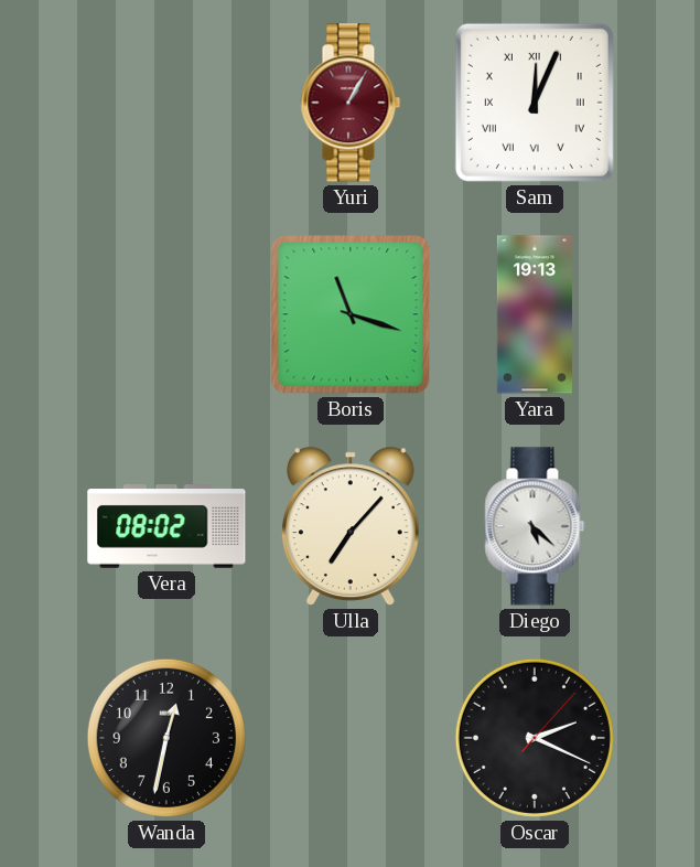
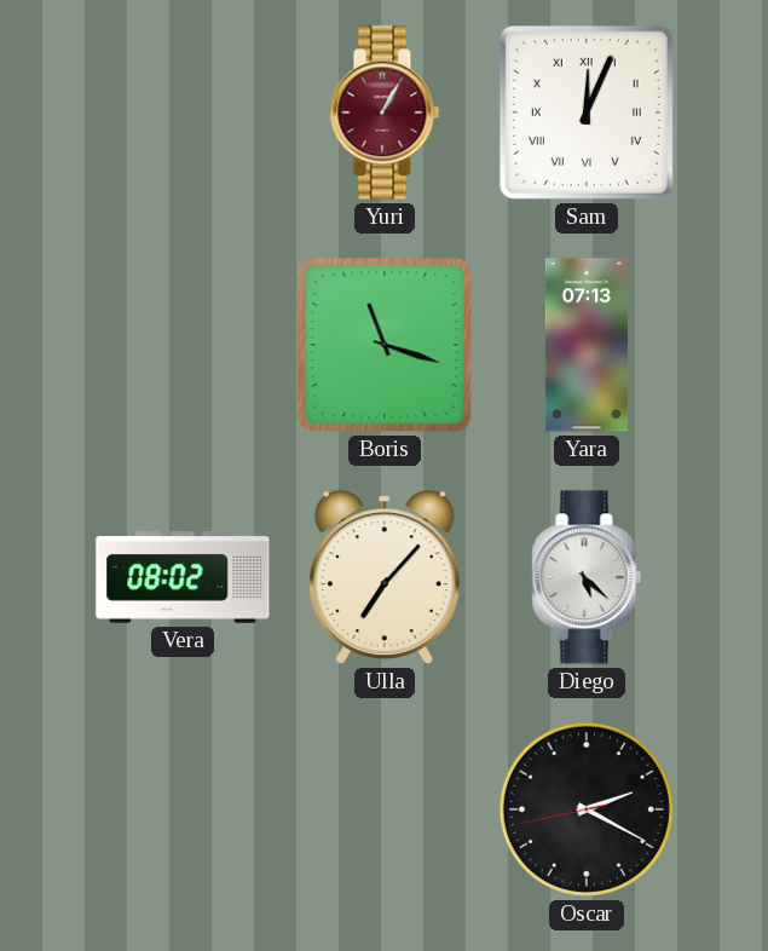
Yara: 19:13 -> 07:13 (587, 345)
Wanda: 12:32 -> none (166, 738)
Oscar: 2:19:07 -> 2:19:43 (587, 809)
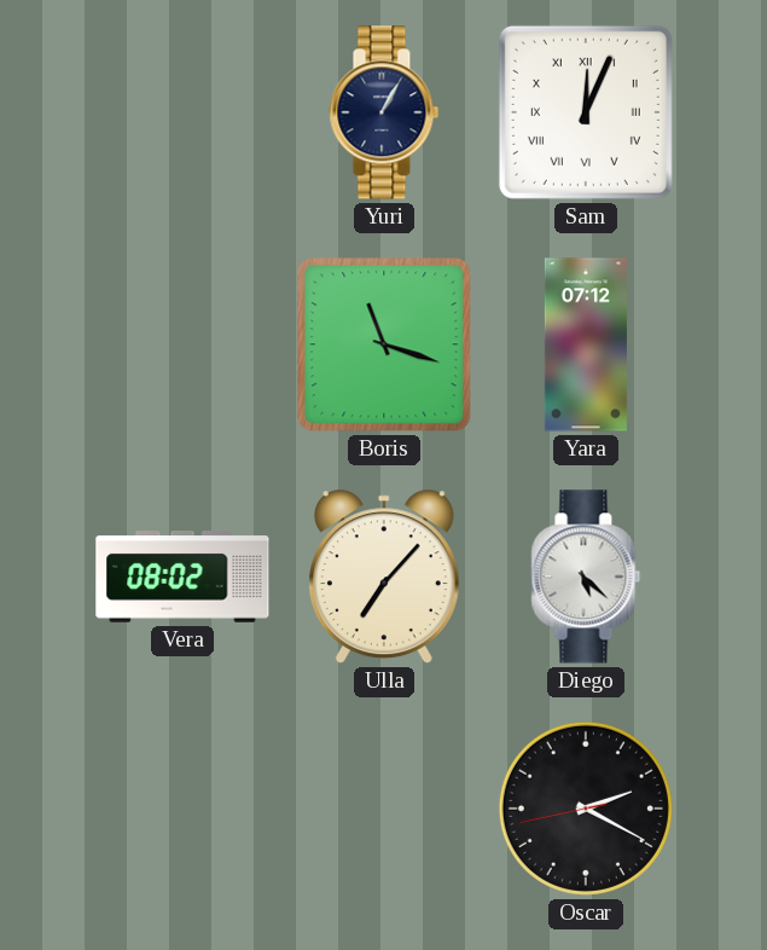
Yuri dial: burgundy -> navy (384, 112)
Yara: 07:13 -> 07:12 (586, 344)
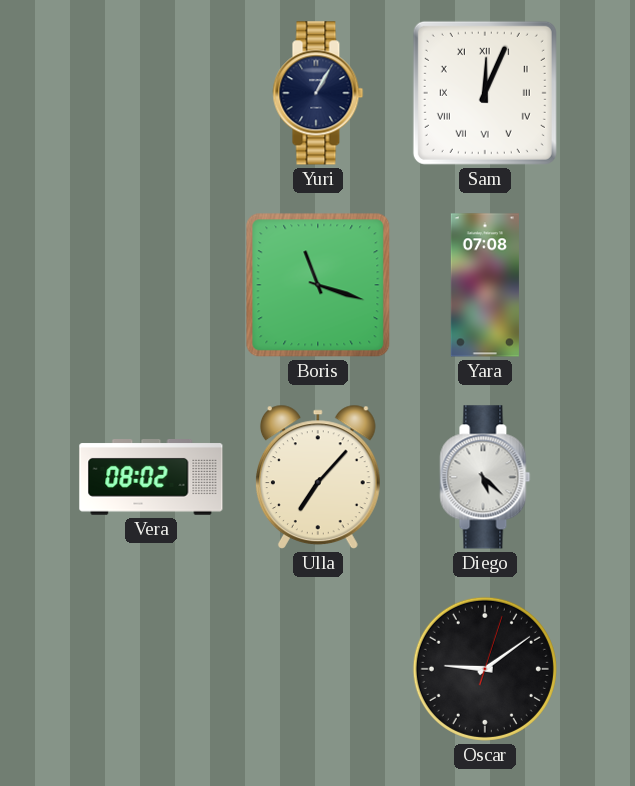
Yara: 07:12 -> 07:08 (485, 285)
Oscar: 2:19 -> 9:09 (485, 669)
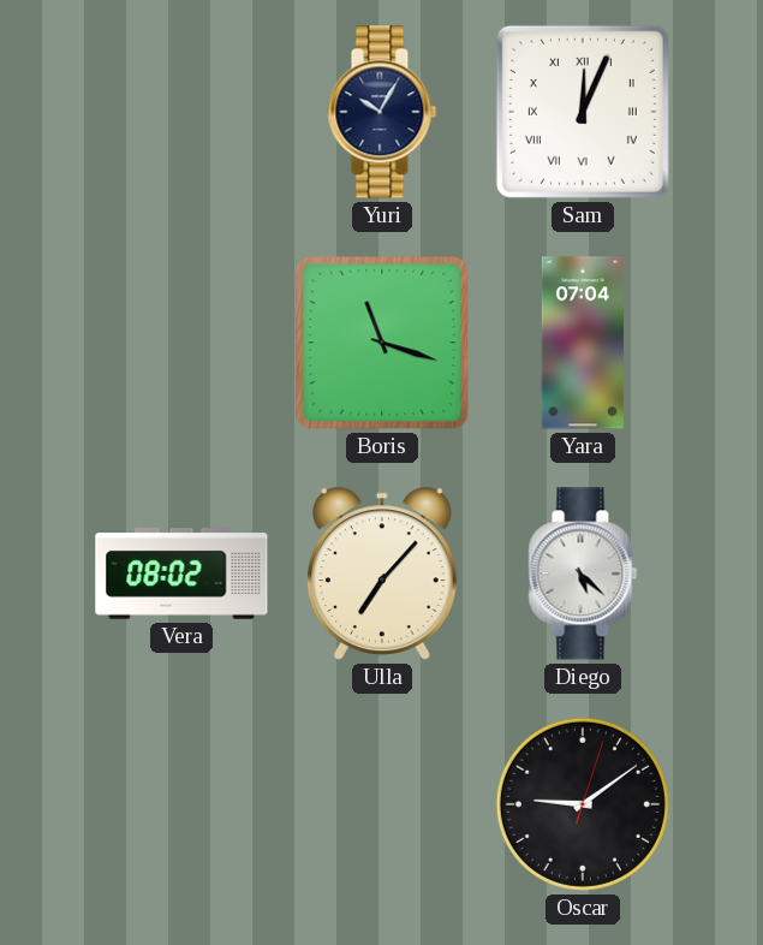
Yuri: 1:05 -> 10:05 (382, 112)
Yara: 07:08 -> 07:04 (583, 343)
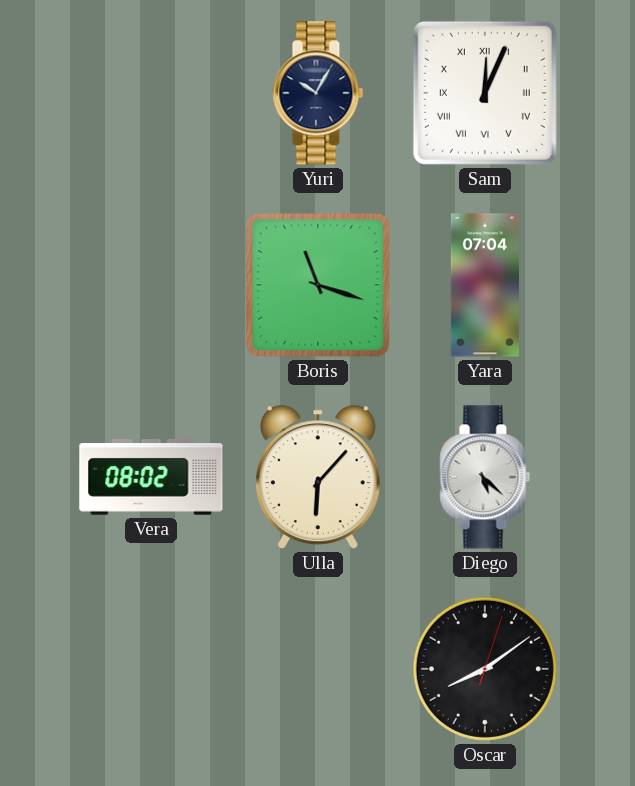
Ulla: 7:07 -> 6:07 (318, 477)
Oscar: 9:09 -> 8:09 (485, 669)
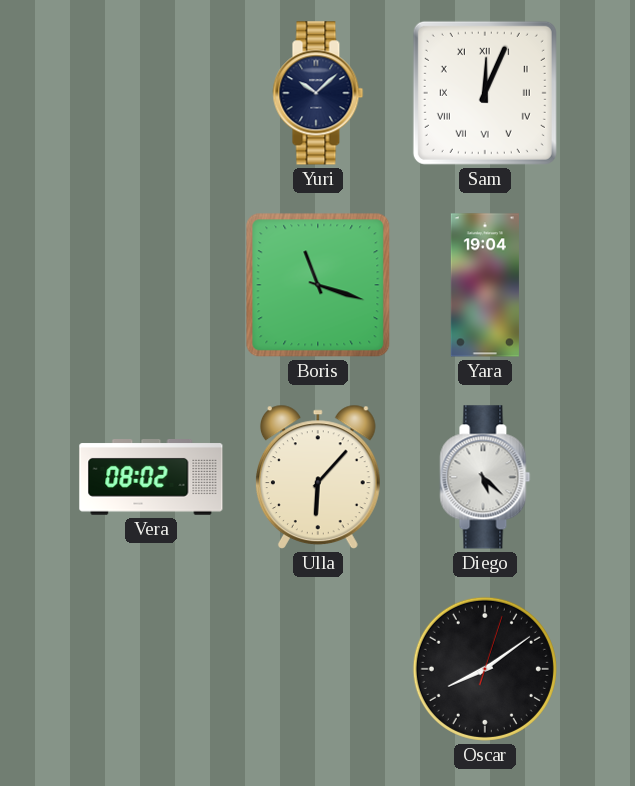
Yuri: 10:05 -> 10:08 (318, 93)
Yara: 07:04 -> 19:04 (485, 285)
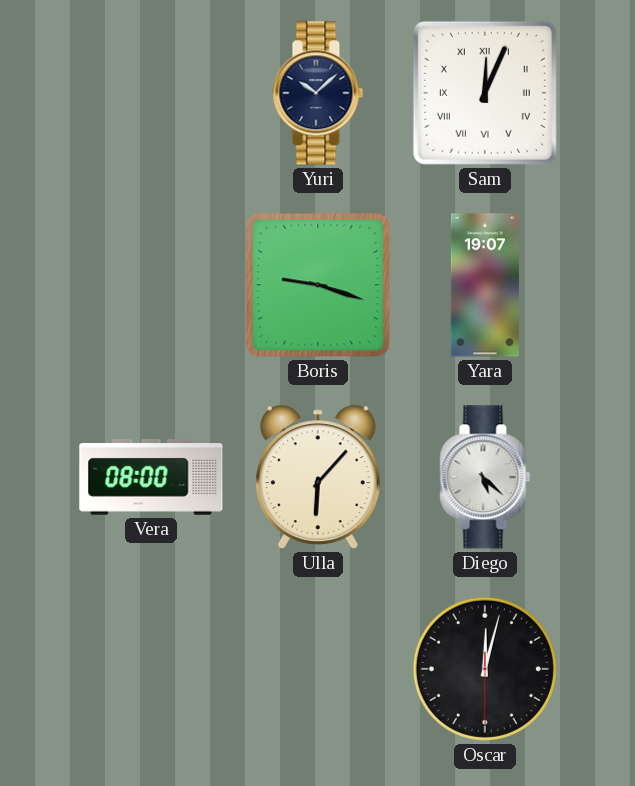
Boris: 11:18 -> 9:18 (318, 285)
Yara: 19:04 -> 19:07 (485, 285)
Vera: 08:02 -> 08:00 (151, 478)
Oscar: 8:09 -> 12:02 (485, 669)
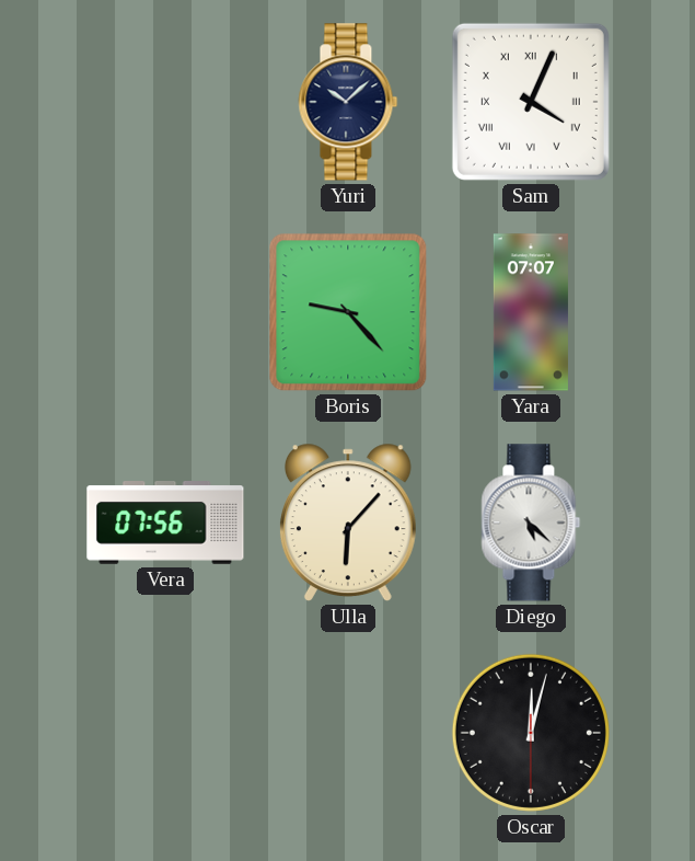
Sam: 12:04 -> 4:04 (531, 102)
Boris: 9:18 -> 9:23 (348, 312)
Yara: 19:07 -> 07:07 (531, 312)
Vera: 08:00 -> 07:56 (165, 524)
